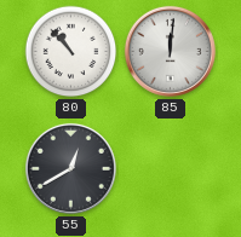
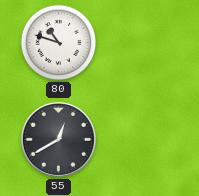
80: 10:53 -> 10:48 (59, 43)
85: 12:01 -> none (170, 51)
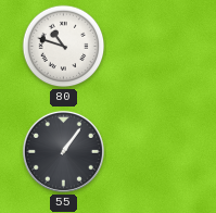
55: 12:40 -> 1:06 (63, 151)
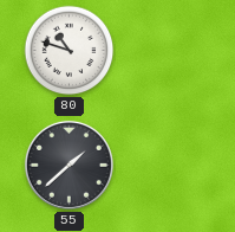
55: 1:06 -> 1:38 (68, 165)
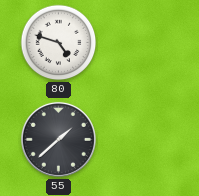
80: 10:48 -> 4:48 (59, 43)
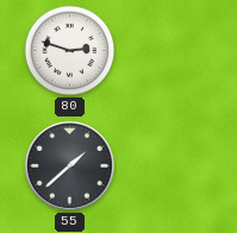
80: 4:48 -> 2:48 (70, 51)
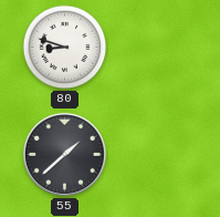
80: 2:48 -> 8:48 (65, 48)
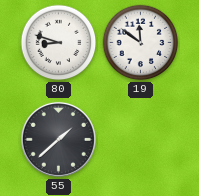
19: none -> 11:51 (141, 43)
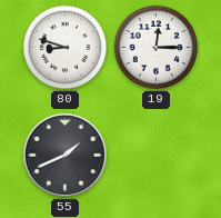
19: 11:51 -> 12:15 (157, 48)
55: 1:38 -> 1:41 (64, 155)
